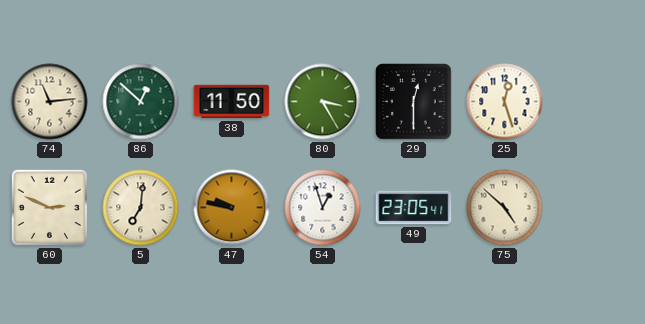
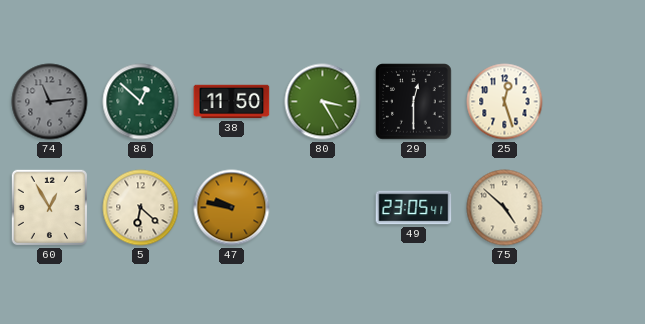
74 dial: cream -> grey (50, 102)
60: 2:49 -> 12:55 (49, 207)
5: 7:01 -> 6:22 (141, 208)
54: 12:57 -> none (323, 208)
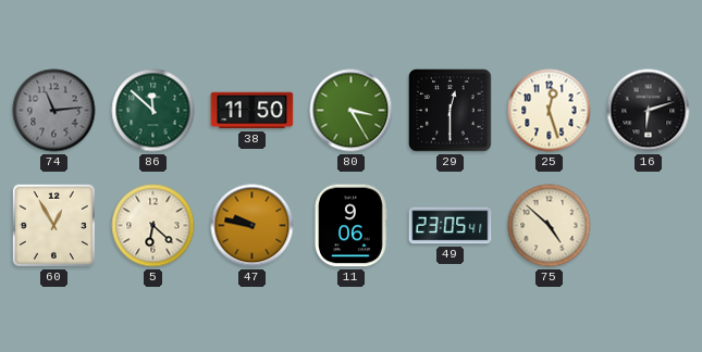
86: 12:52 -> 11:52 (153, 111)
16: none -> 6:12 (649, 111)
11: none -> 9:06 (350, 226)
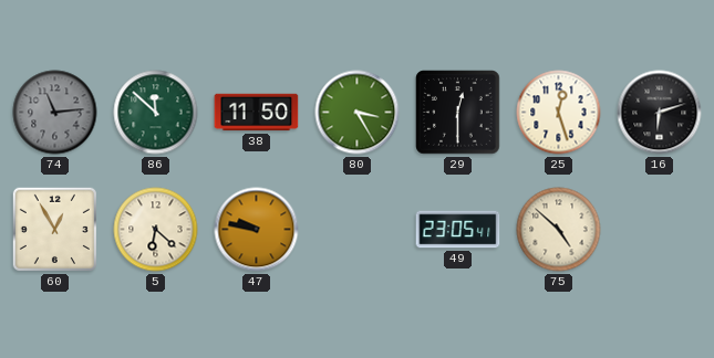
11: 9:06 -> none (350, 226)
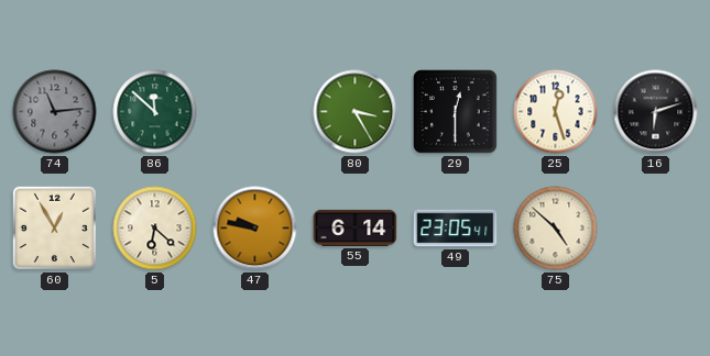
38: 11:50 -> none (257, 113)
55: none -> 6:14 (356, 227)
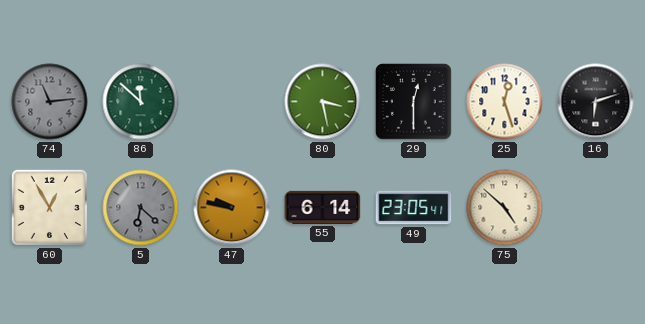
80: 3:25 -> 3:28 (323, 102)
5 dial: cream -> grey (141, 208)
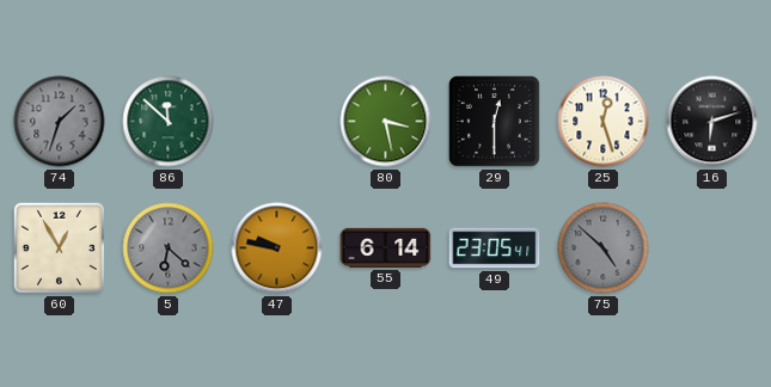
74: 11:14 -> 1:33 (60, 122)
75 dial: cream -> grey (604, 248)
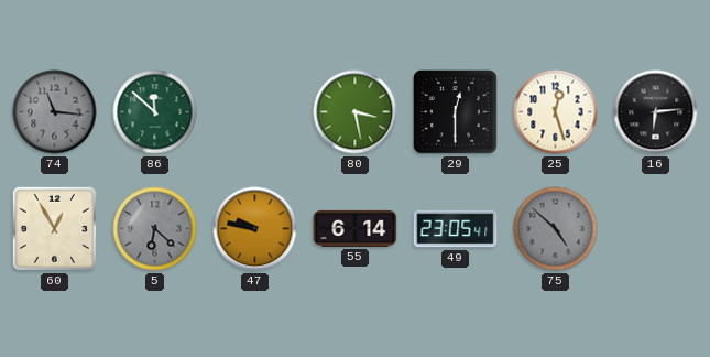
74: 1:33 -> 11:16 (55, 112)
16: 6:12 -> 6:14 (656, 112)
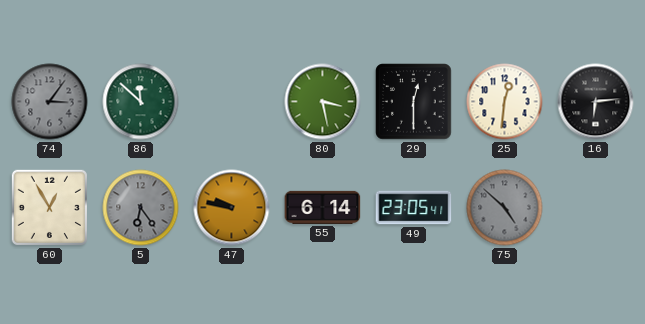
74: 11:16 -> 3:06 (50, 102)
25: 12:27 -> 12:31 (505, 102)
5: 6:22 -> 6:24 (141, 208)
